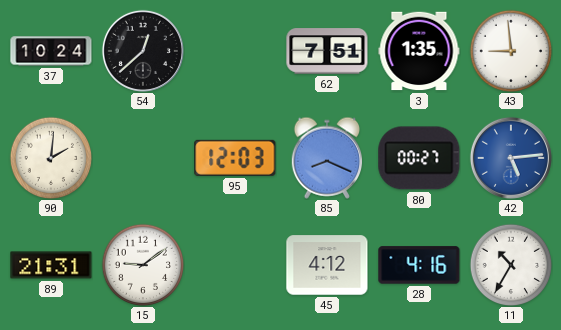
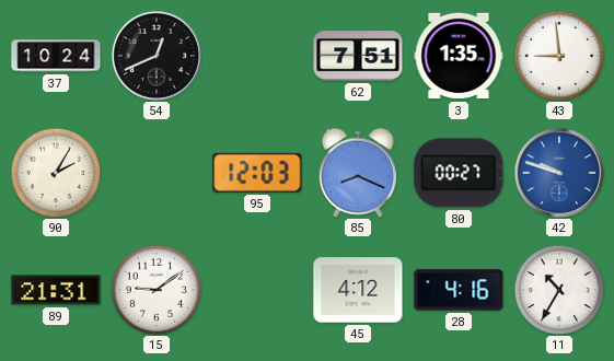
54: 12:38 -> 12:41 (157, 56)
90: 2:01 -> 2:05 (56, 173)
42: 5:14 -> 9:48 (559, 173)
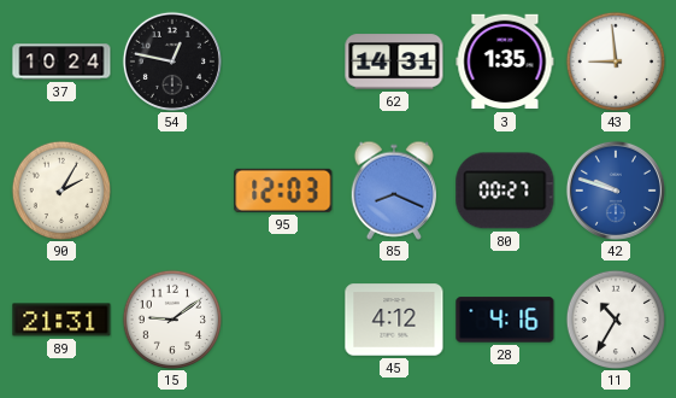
54: 12:41 -> 12:47 (172, 62)
62: 7:51 -> 14:31 (394, 62)
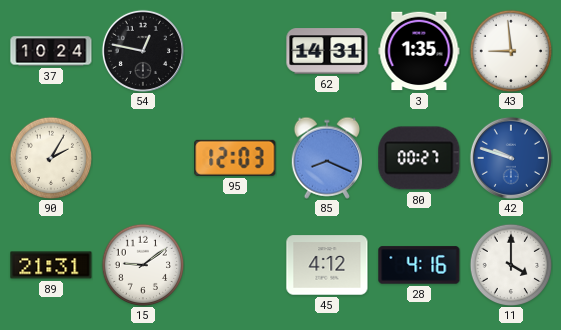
11: 10:35 -> 4:00 (511, 265)
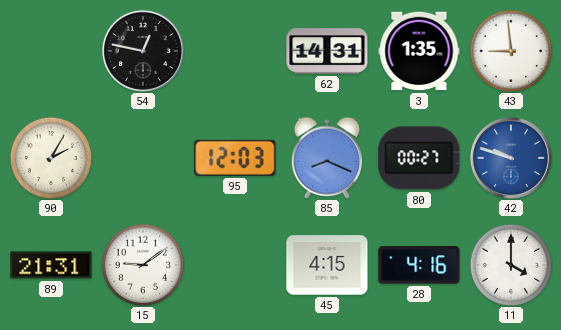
37: 10:24 -> none (51, 51)
45: 4:12 -> 4:15 (327, 265)
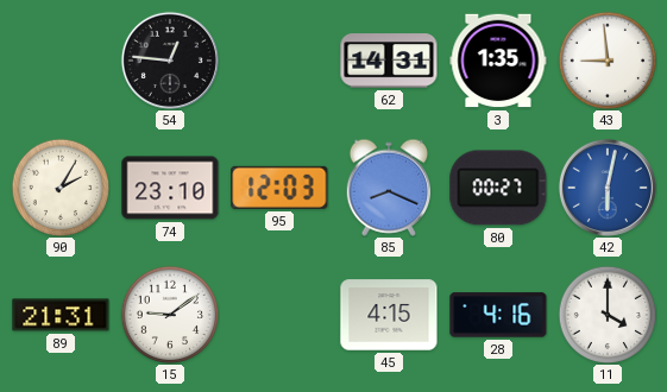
54: 12:47 -> 12:46 (170, 61)
74: none -> 23:10 (170, 188)
42: 9:48 -> 6:02 (608, 188)
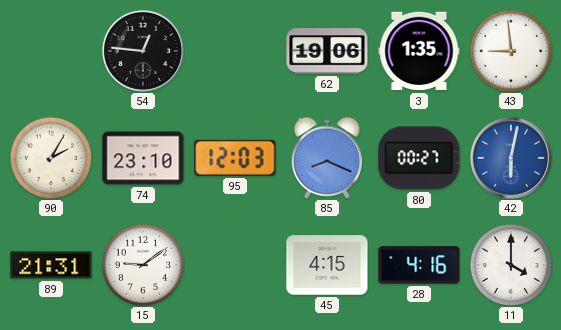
62: 14:31 -> 19:06 (327, 51)
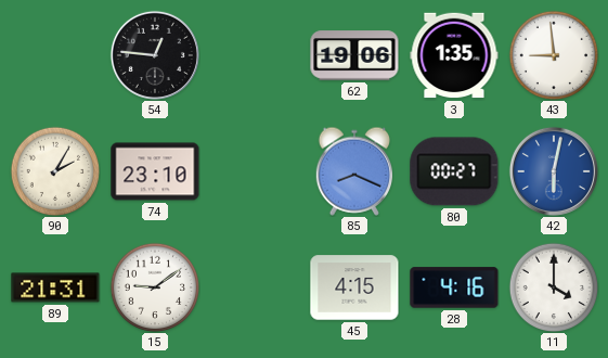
95: 12:03 -> none (235, 158)
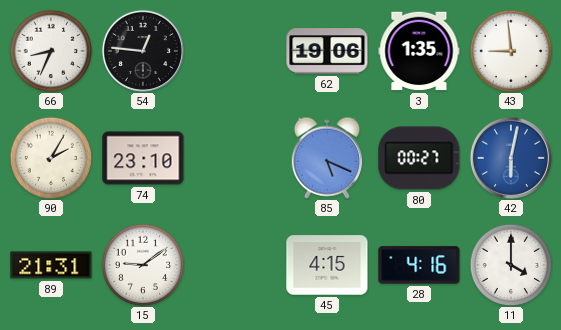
66: none -> 8:34 (51, 51)
85: 8:19 -> 5:19 (326, 158)
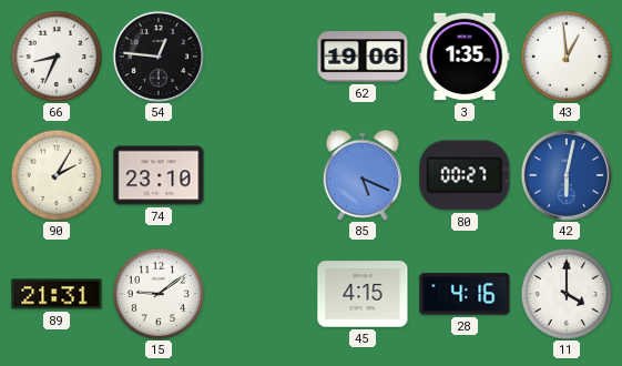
43: 8:59 -> 12:59 (567, 57)
